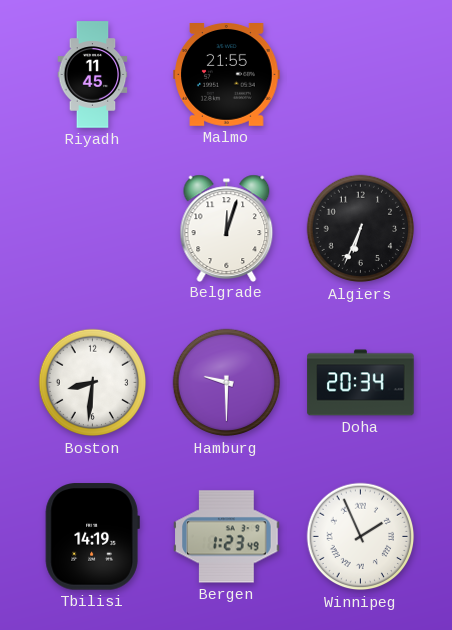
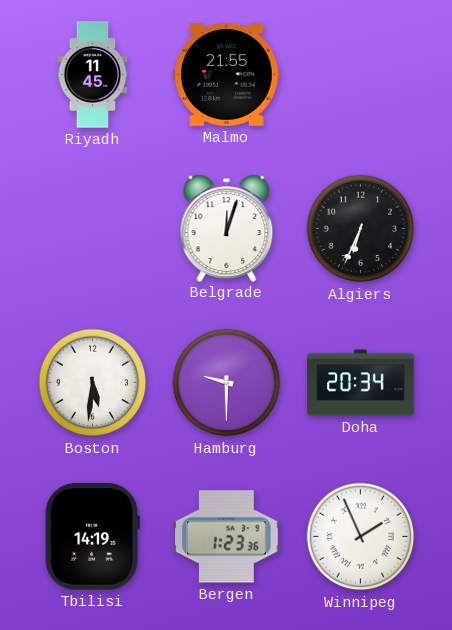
Boston: 8:31 -> 5:31 (93, 383)
Bergen: 1:23:49 -> 1:23:36 (227, 537)
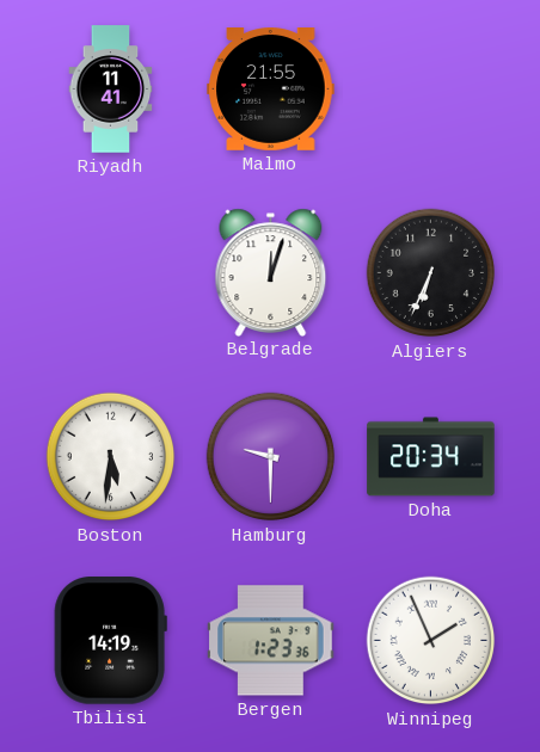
Riyadh: 11:45 -> 11:41 (111, 90)
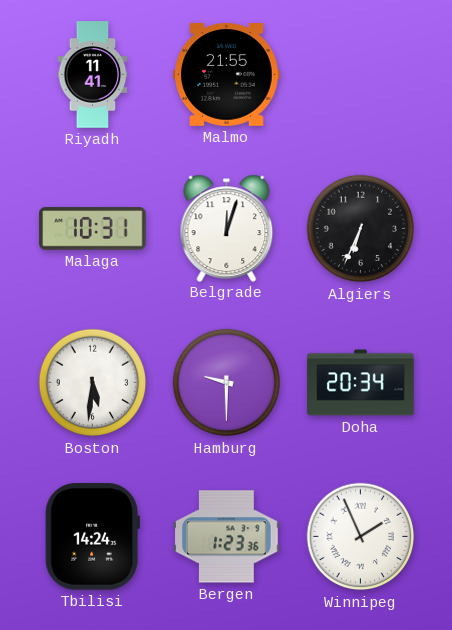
Malaga: none -> 10:31 (93, 229)
Tbilisi: 14:19 -> 14:24 (92, 537)
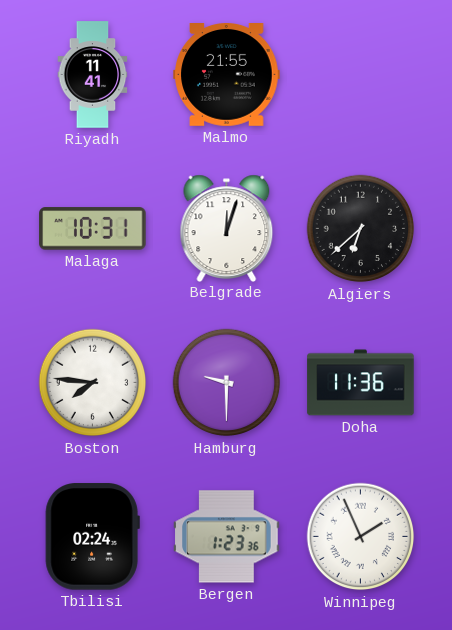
Algiers: 6:34 -> 6:38 (361, 229)
Boston: 5:31 -> 7:46 (93, 383)
Doha: 20:34 -> 11:36 (361, 383)
Tbilisi: 14:24 -> 02:24 (92, 537)
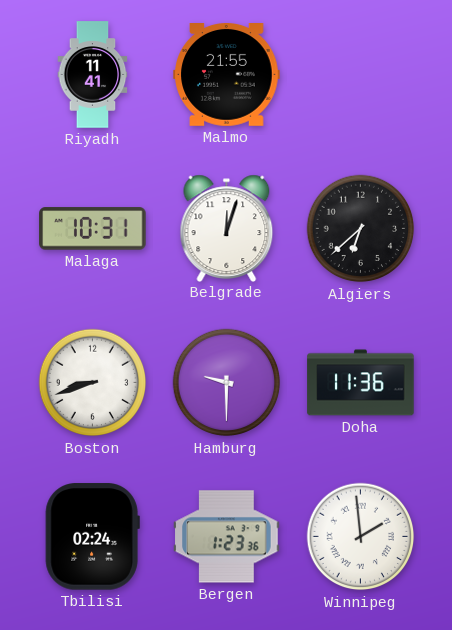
Boston: 7:46 -> 8:42 (93, 383)
Winnipeg: 1:56 -> 1:59 (361, 537)
